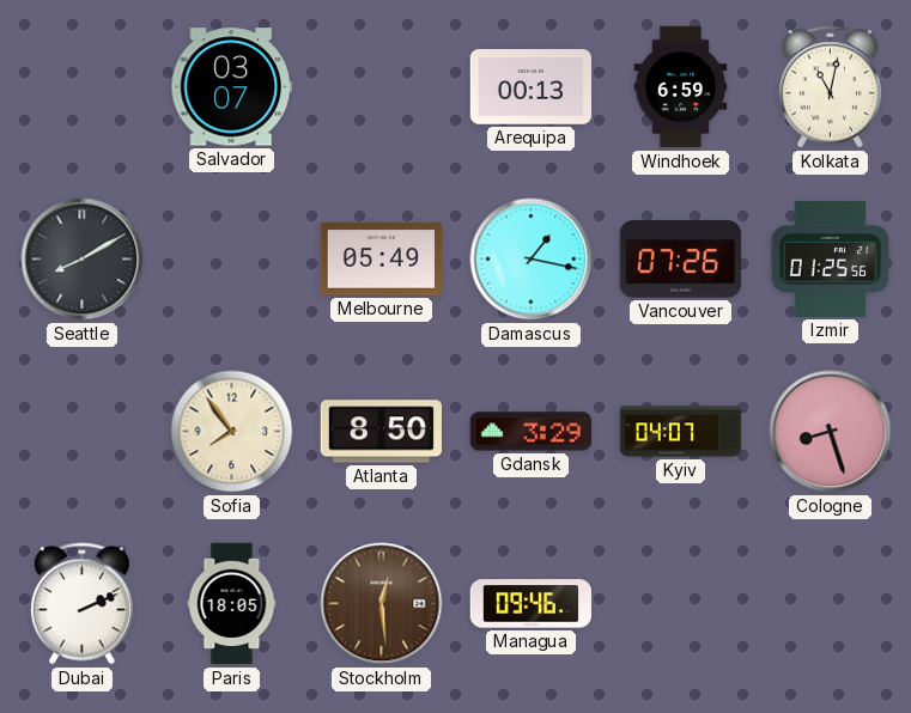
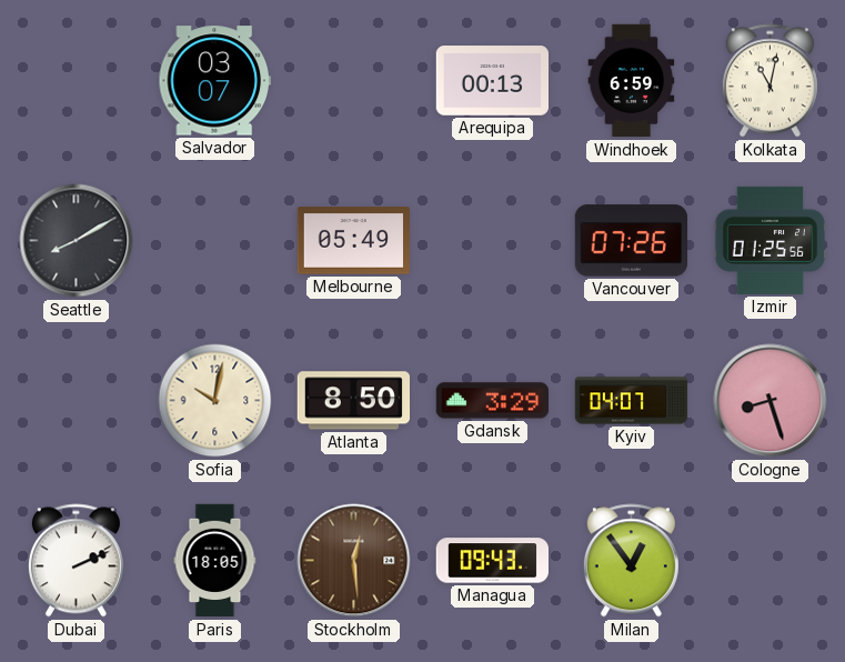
Damascus: 1:17 -> none (532, 260)
Sofia: 7:54 -> 10:02 (215, 401)
Managua: 09:46 -> 09:43 (492, 561)
Milan: none -> 12:54 (631, 561)
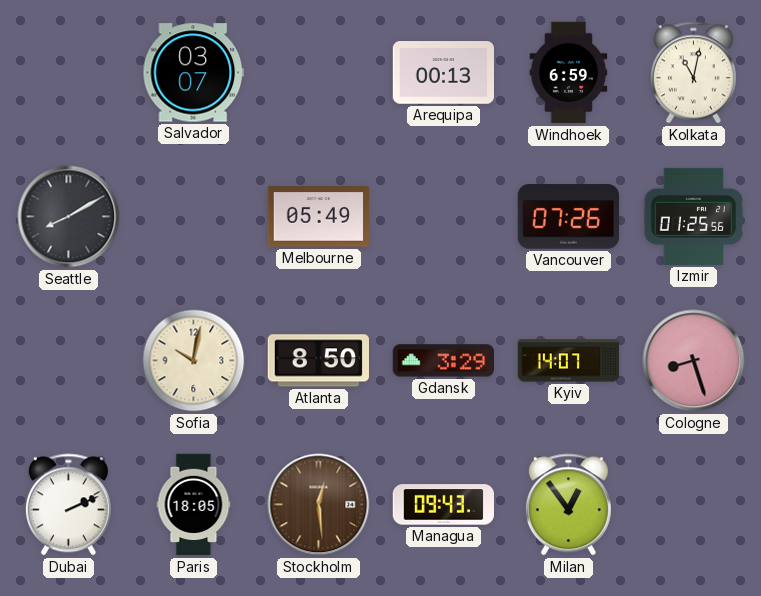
Kyiv: 04:07 -> 14:07 (569, 361)
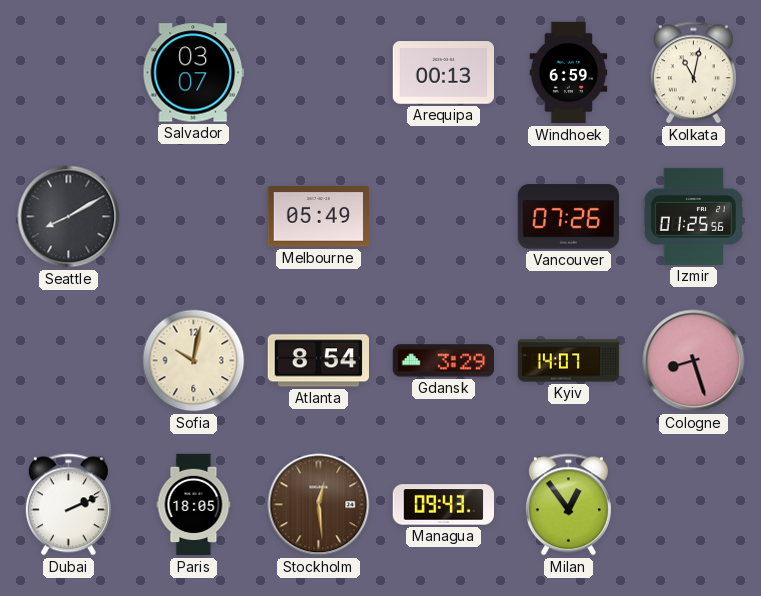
Atlanta: 8:50 -> 8:54 (318, 361)
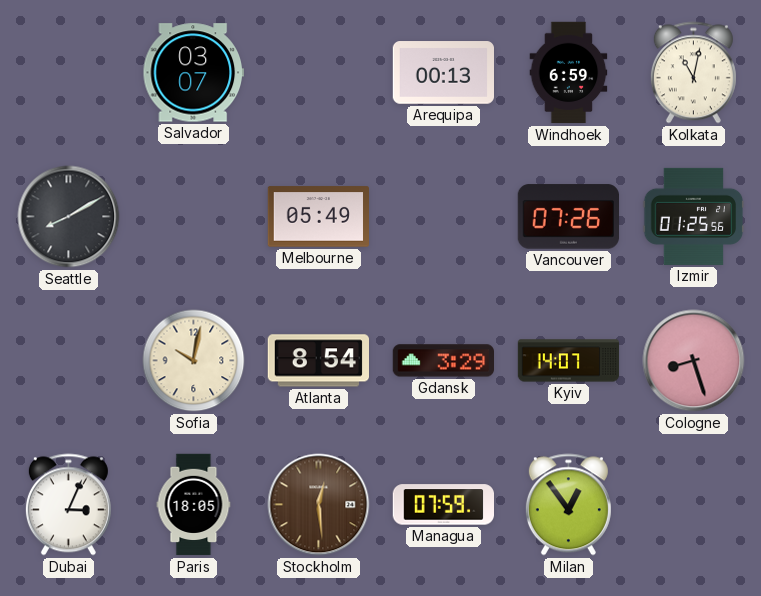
Dubai: 2:11 -> 3:04 (68, 505)
Managua: 09:43 -> 07:59 (443, 505)
